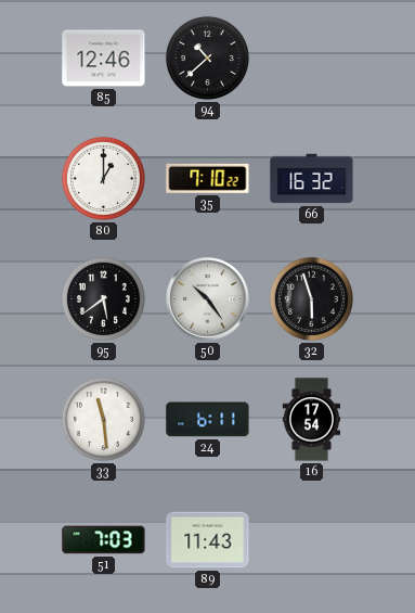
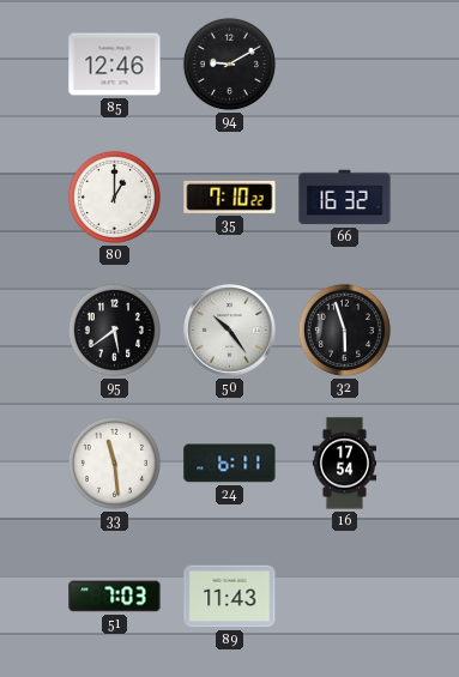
94: 10:38 -> 9:10 (229, 64)
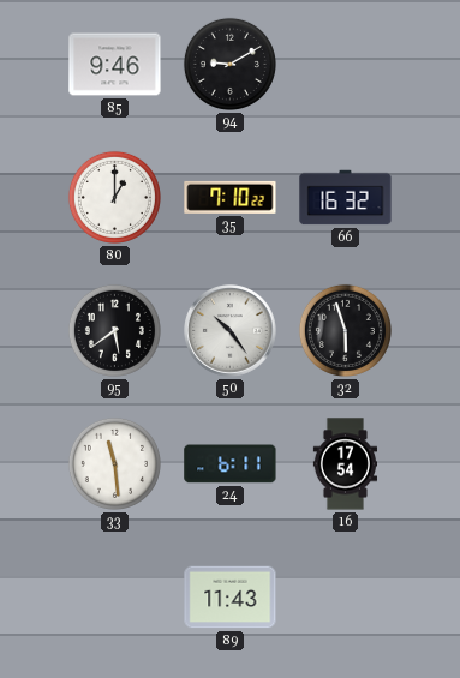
85: 12:46 -> 9:46 (115, 65)
51: 7:03 -> none (115, 597)
